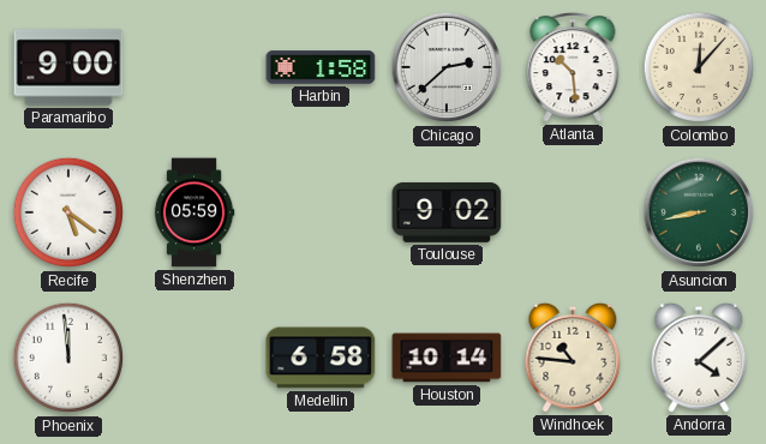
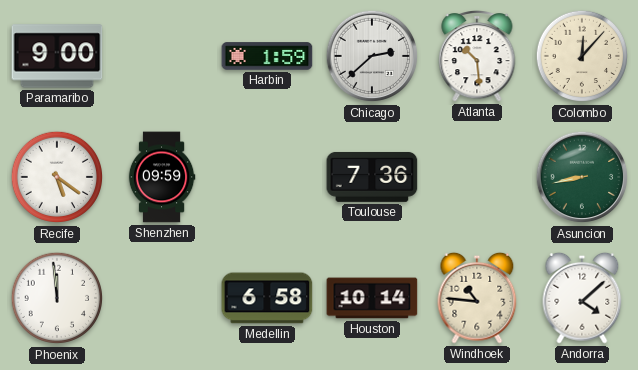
Harbin: 1:58 -> 1:59 (267, 56)
Shenzhen: 05:59 -> 09:59 (162, 177)
Toulouse: 9:02 -> 7:36 (372, 177)
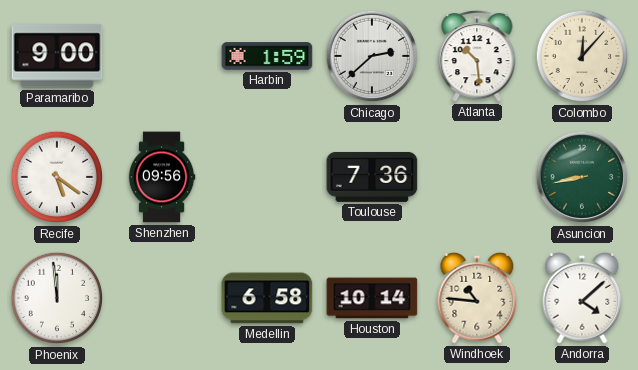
Shenzhen: 09:59 -> 09:56 (162, 177)
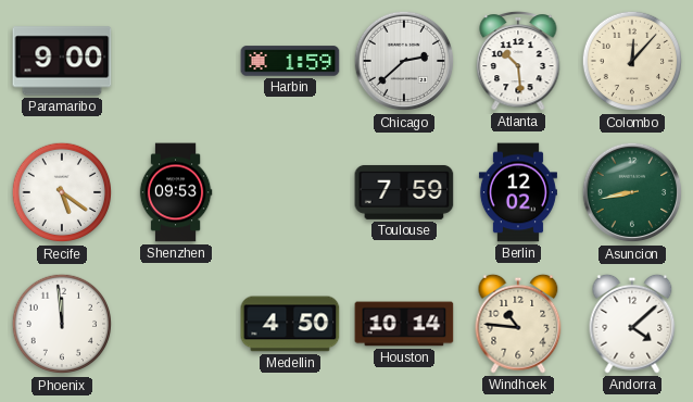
Shenzhen: 09:56 -> 09:53 (176, 192)
Toulouse: 7:36 -> 7:59 (404, 192)
Berlin: none -> 12:02 (518, 192)
Medellin: 6:58 -> 4:50 (290, 324)
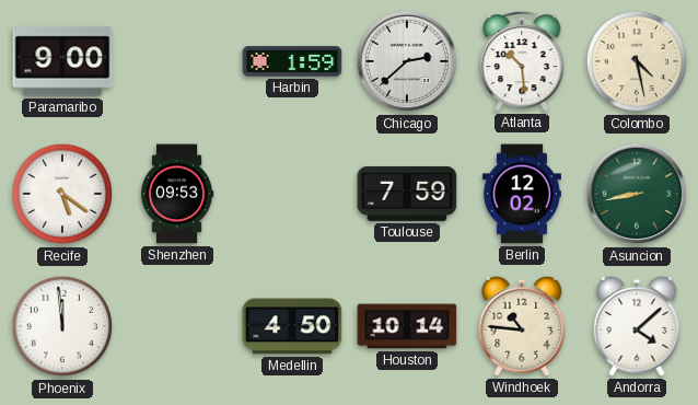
Colombo: 12:07 -> 4:28 (637, 61)
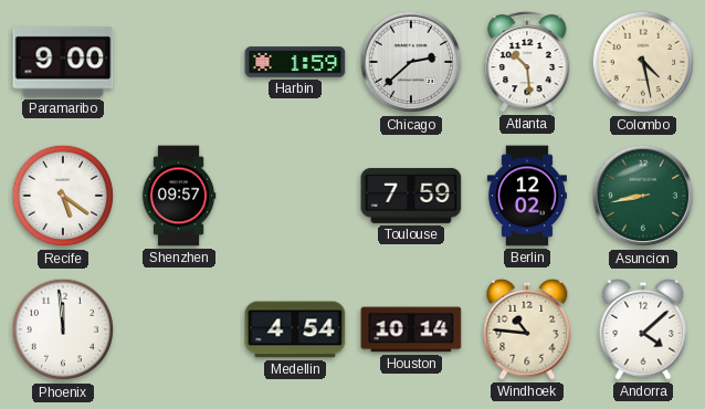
Shenzhen: 09:53 -> 09:57 (179, 196)
Medellin: 4:50 -> 4:54 (295, 329)
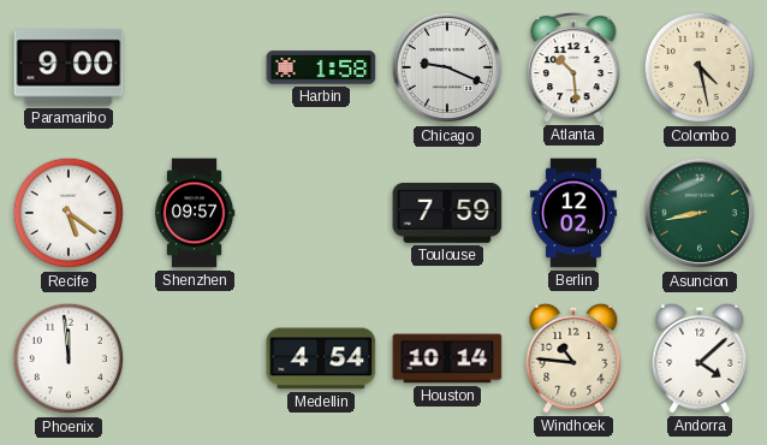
Harbin: 1:59 -> 1:58 (321, 67)
Chicago: 2:38 -> 9:19 (447, 67)
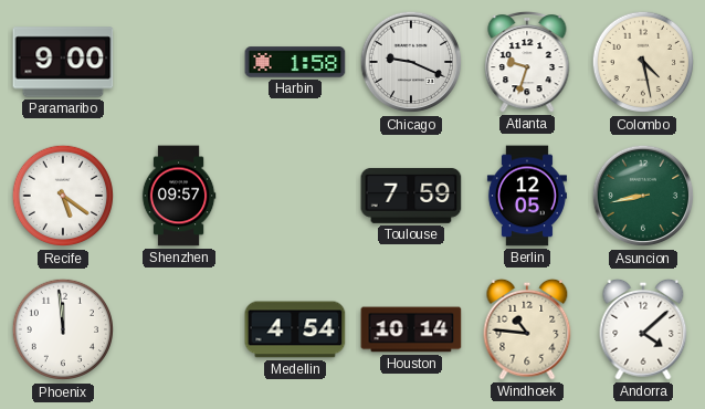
Atlanta: 10:29 -> 9:33 (527, 63)
Berlin: 12:02 -> 12:05 (527, 196)
